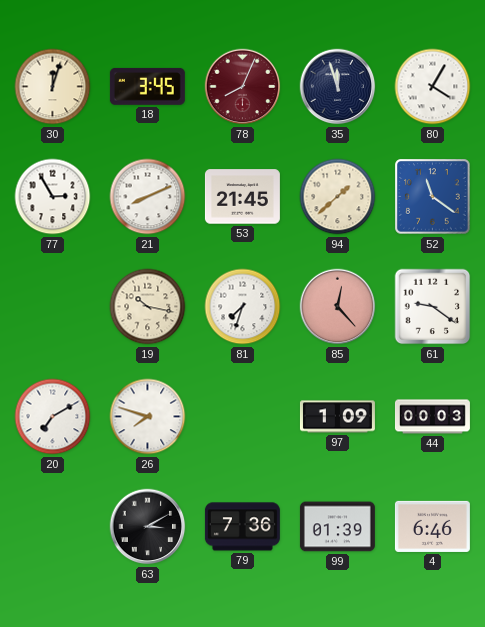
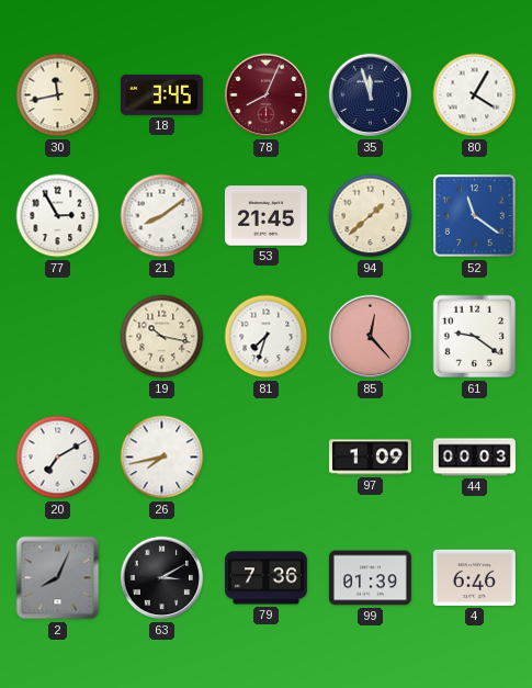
30: 12:03 -> 11:43 (58, 95)
21: 8:11 -> 8:09 (162, 216)
26: 7:48 -> 7:43 (162, 458)
2: none -> 8:04 (58, 578)
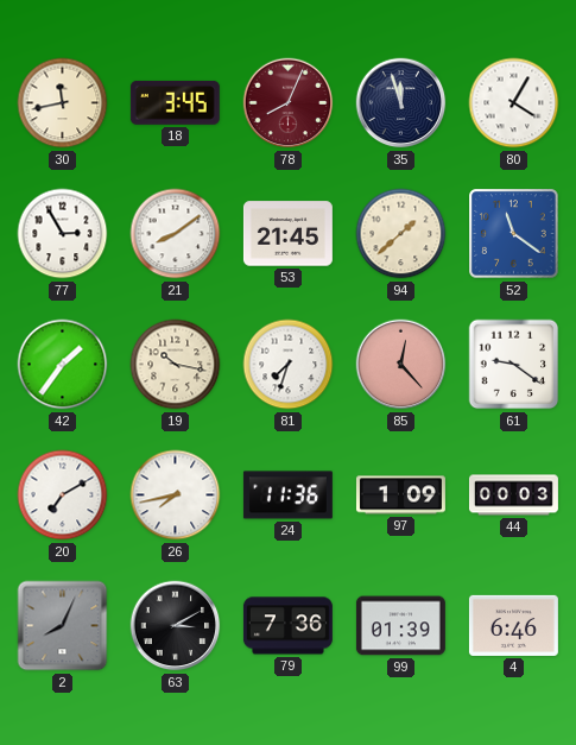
42: none -> 1:36 (63, 365)
24: none -> 11:36 (287, 495)
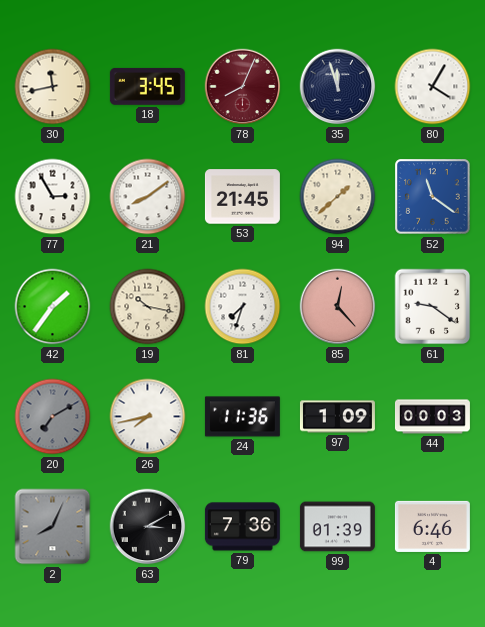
20 dial: white -> grey (53, 417)
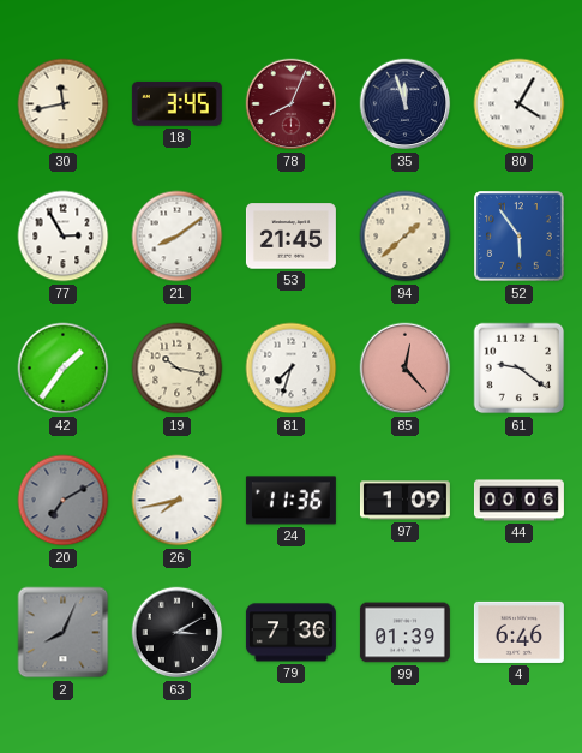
52: 11:21 -> 5:54 (520, 237)
44: 00:03 -> 00:06 (518, 501)
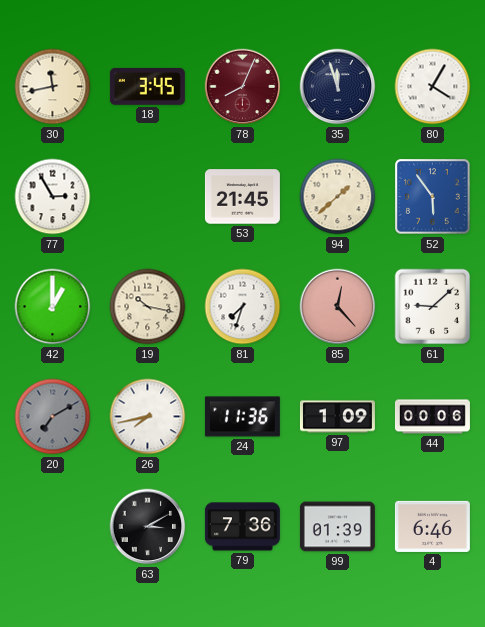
21: 8:09 -> none (178, 237)
42: 1:36 -> 1:00 (53, 307)
61: 9:21 -> 9:08 (433, 307)
2: 8:04 -> none (64, 633)
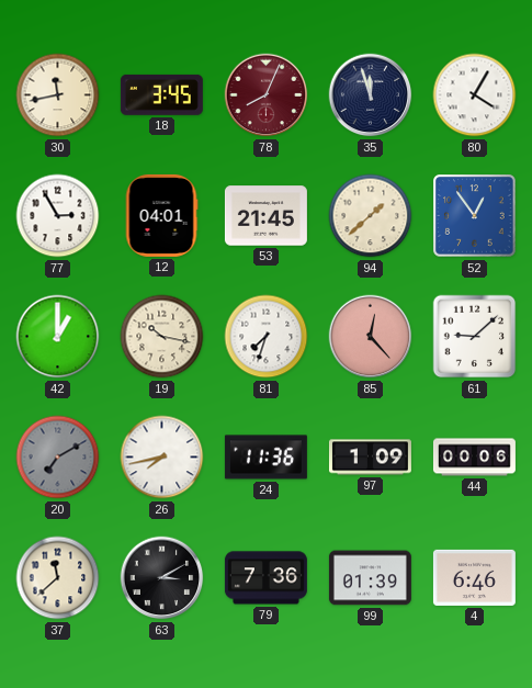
12: none -> 04:01 (161, 215)
52: 5:54 -> 12:54 (475, 216)
37: none -> 11:38 (58, 578)
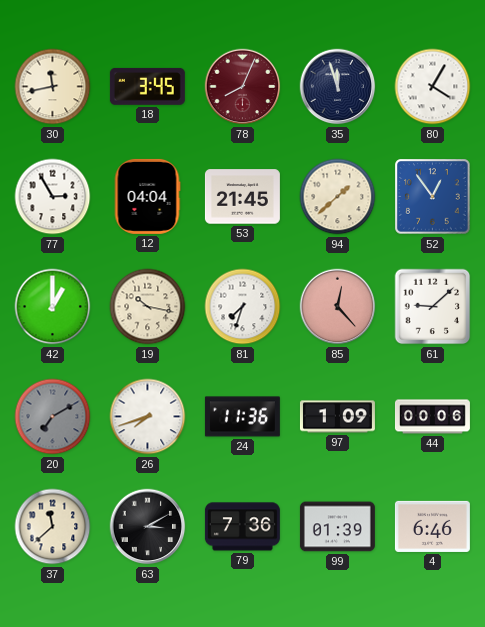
12: 04:01 -> 04:04 (147, 196)
26: 7:43 -> 7:42 (148, 417)
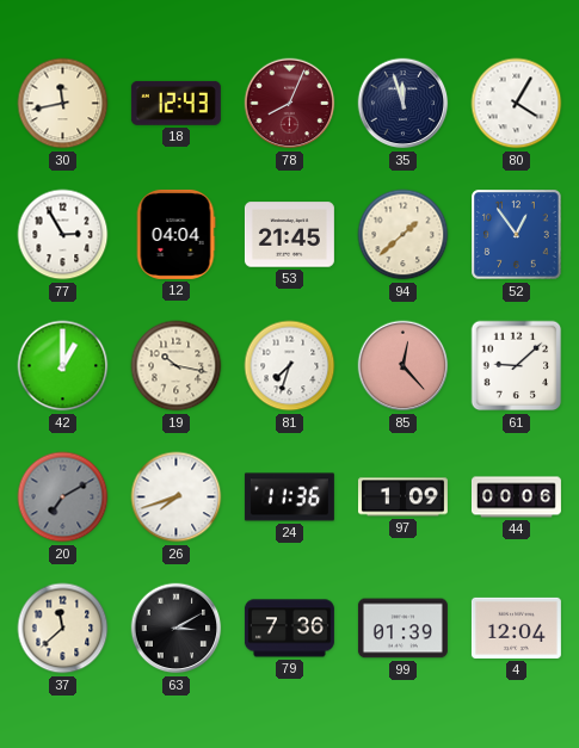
18: 3:45 -> 12:43 (175, 103)
4: 6:46 -> 12:04 (516, 628)
